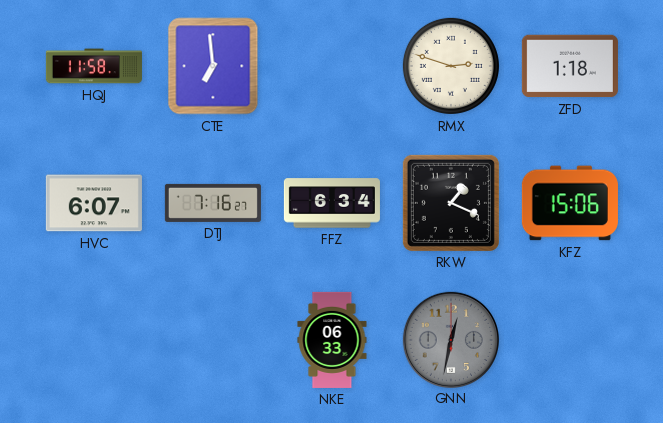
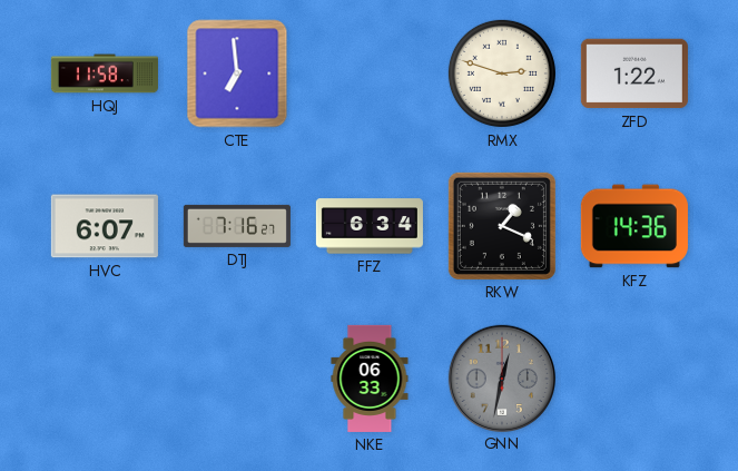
ZFD: 1:18 -> 1:22 (634, 73)
KFZ: 15:06 -> 14:36 (634, 226)
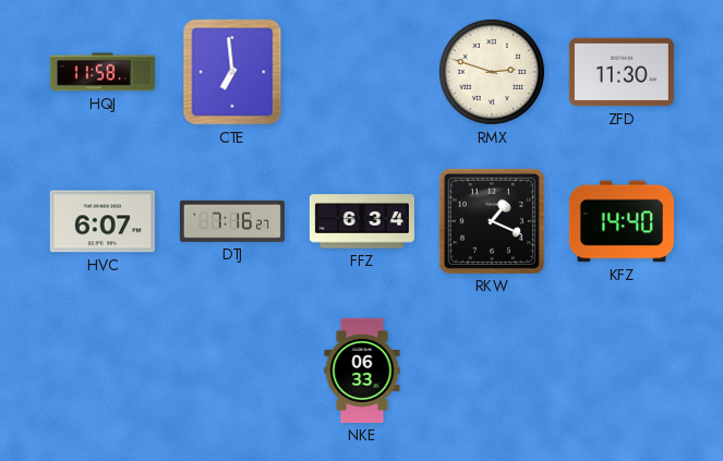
ZFD: 1:22 -> 11:30 (622, 72)
KFZ: 14:36 -> 14:40 (622, 221)
GNN: 12:32 -> none (501, 377)
